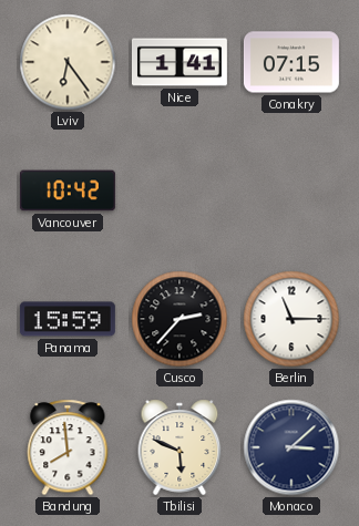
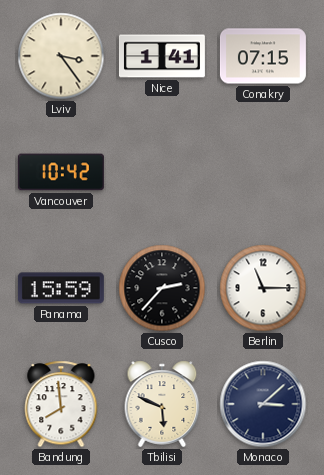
Lviv: 6:24 -> 3:24 (61, 56)
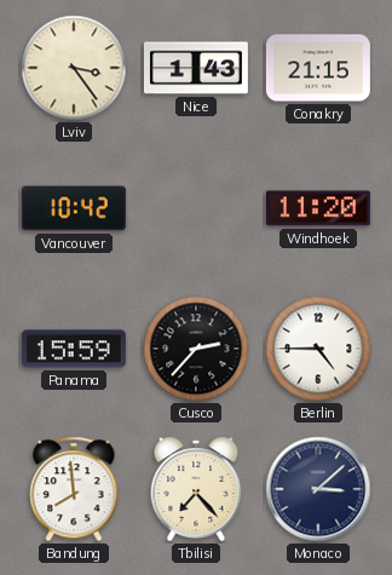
Nice: 1:41 -> 1:43 (196, 68)
Conakry: 07:15 -> 21:15 (318, 68)
Windhoek: none -> 11:20 (318, 208)
Berlin: 11:15 -> 4:45 (318, 349)
Tbilisi: 5:49 -> 7:23 (196, 489)
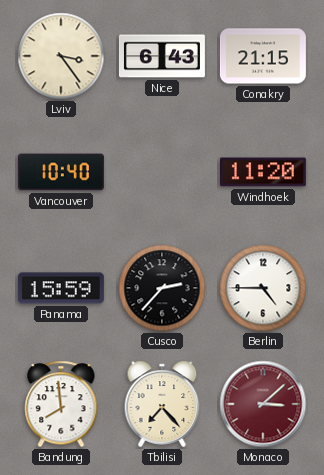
Nice: 1:43 -> 6:43 (162, 56)
Vancouver: 10:42 -> 10:40 (61, 172)
Monaco dial: navy -> burgundy (263, 404)
